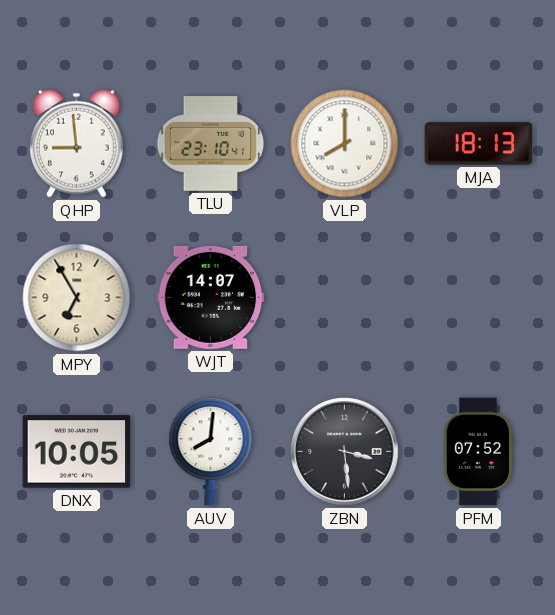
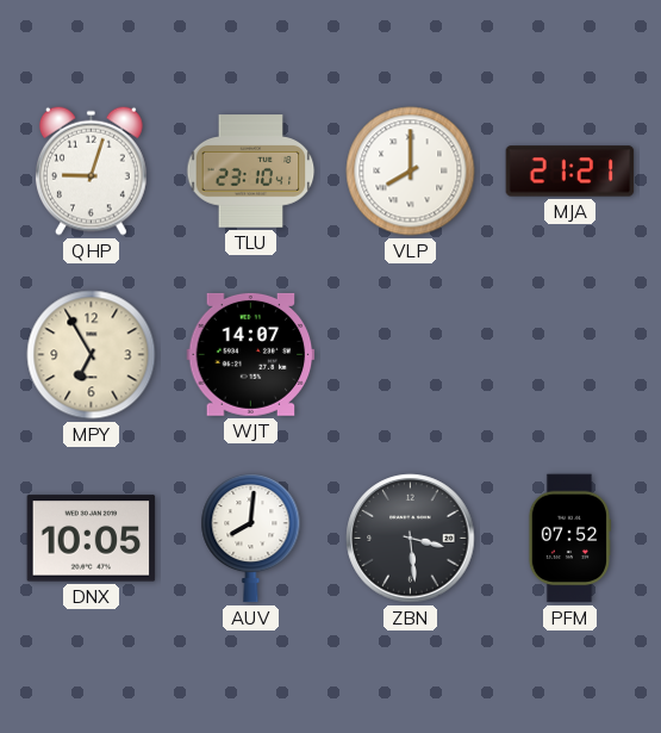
QHP: 8:59 -> 9:03 (91, 170)
MJA: 18:13 -> 21:21 (570, 172)
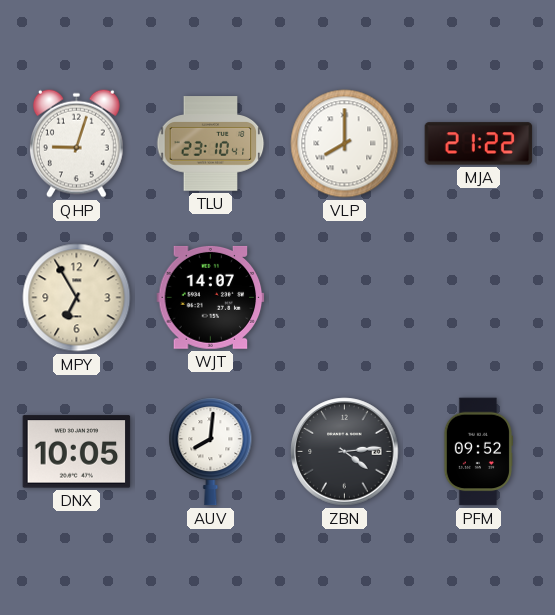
MJA: 21:21 -> 21:22 (479, 144)
ZBN: 3:29 -> 4:14 (345, 452)
PFM: 07:52 -> 09:52 (478, 452)
